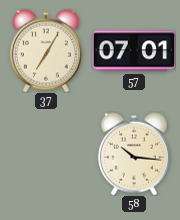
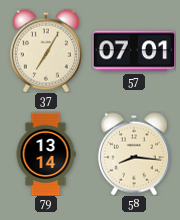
79: none -> 13:14 (46, 154)
58: 10:16 -> 8:16 (134, 154)
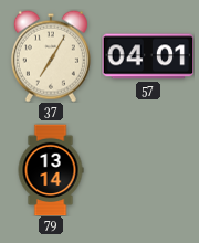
57: 07:01 -> 04:01 (148, 56)
58: 8:16 -> none (134, 154)
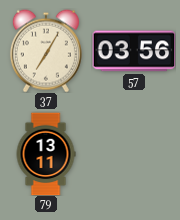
57: 04:01 -> 03:56 (134, 51)
79: 13:14 -> 13:11 (46, 154)
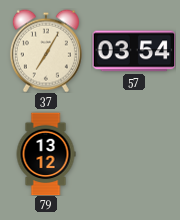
57: 03:56 -> 03:54 (134, 51)
79: 13:11 -> 13:12 (46, 154)
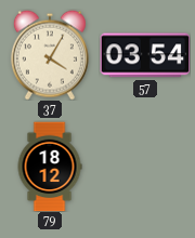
37: 7:05 -> 4:05 (50, 55)
79: 13:12 -> 18:12 (50, 167)
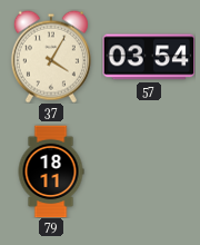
79: 18:12 -> 18:11 (51, 171)
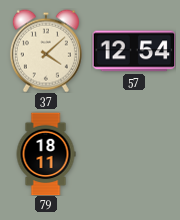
37: 4:05 -> 4:08 (46, 51)
57: 03:54 -> 12:54 (134, 51)
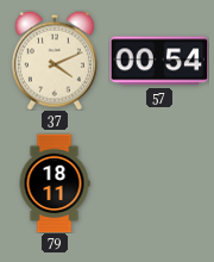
37: 4:08 -> 4:11 (55, 61)
57: 12:54 -> 00:54 (159, 61)
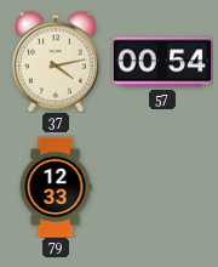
37: 4:11 -> 4:13 (56, 62)
79: 18:11 -> 12:33 (56, 187)
